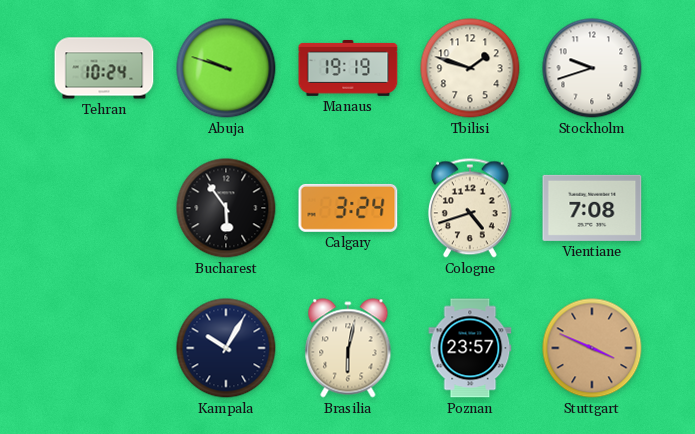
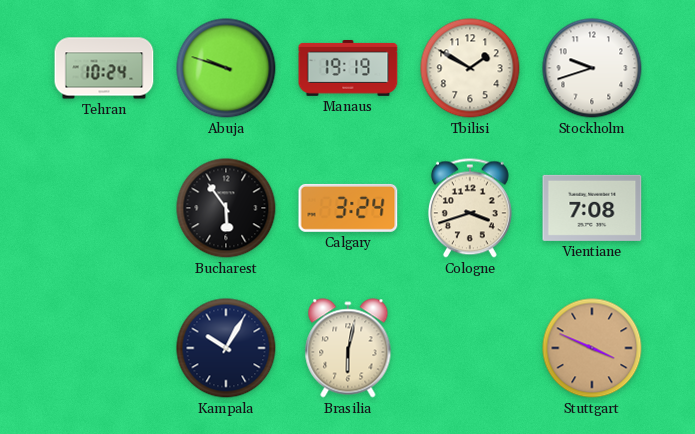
Tbilisi: 1:48 -> 1:50 (470, 68)
Cologne: 4:42 -> 3:42 (470, 208)
Poznan: 23:57 -> none (470, 348)
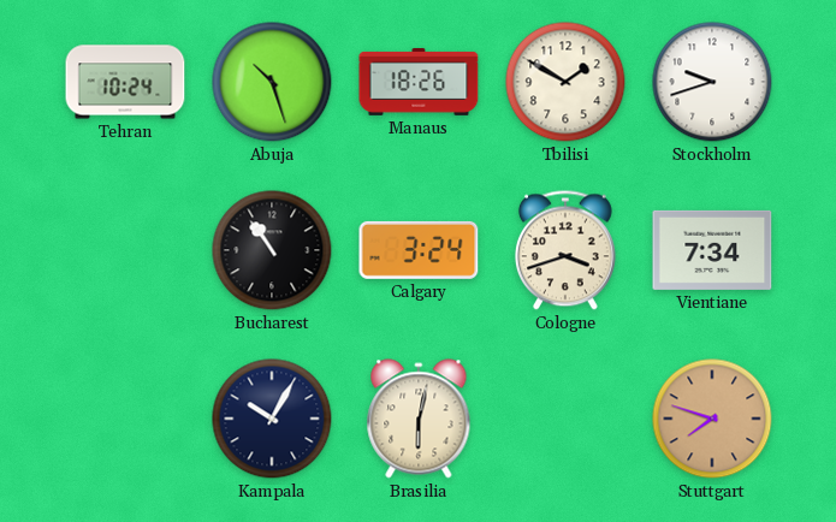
Abuja: 9:48 -> 10:27 (272, 82)
Manaus: 19:19 -> 18:26 (419, 82)
Bucharest: 5:54 -> 10:54 (272, 250)
Vientiane: 7:08 -> 7:34 (712, 250)
Stuttgart: 3:49 -> 7:48 (712, 419)
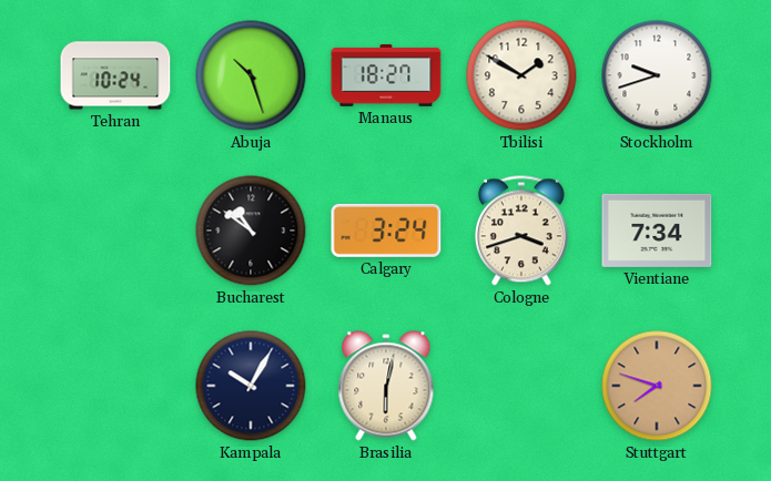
Manaus: 18:26 -> 18:27 (386, 75)
Bucharest: 10:54 -> 10:51 (251, 231)
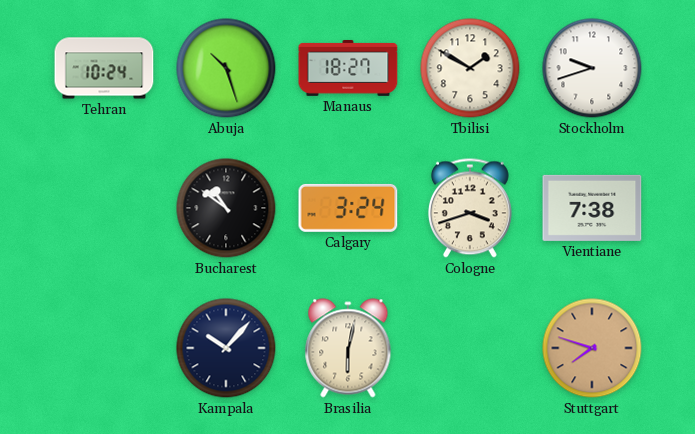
Vientiane: 7:34 -> 7:38 (592, 208)
Kampala: 10:05 -> 10:07 (226, 348)
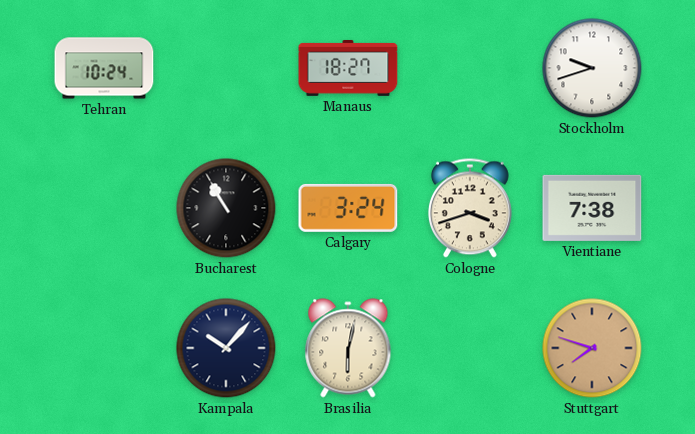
Abuja: 10:27 -> none (226, 68)
Tbilisi: 1:50 -> none (470, 68)
Bucharest: 10:51 -> 10:55 (226, 208)
